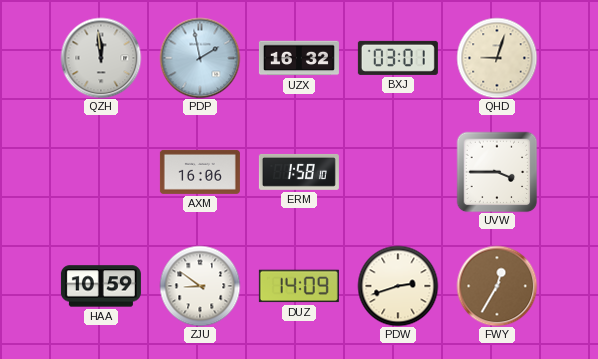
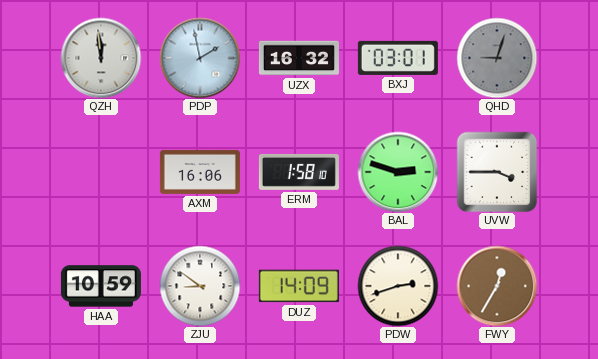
QHD dial: cream -> grey (497, 58)
BAL: none -> 2:48 (398, 172)
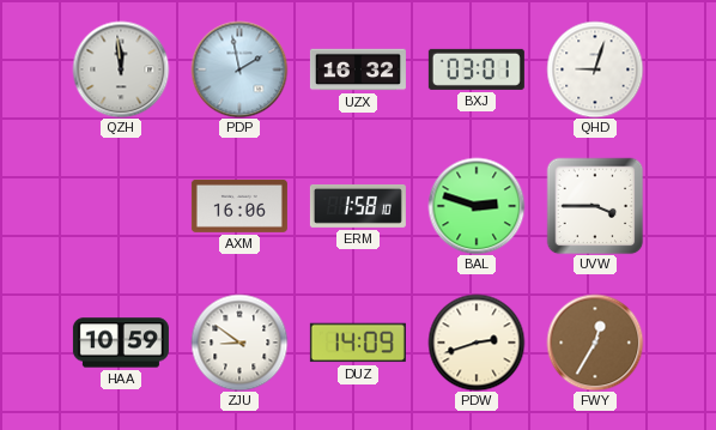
QHD dial: grey -> white (595, 69)
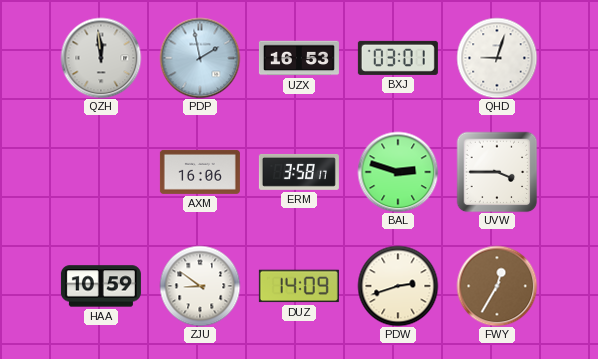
UZX: 16:32 -> 16:53 (299, 58)
ERM: 1:58 -> 3:58 (299, 172)
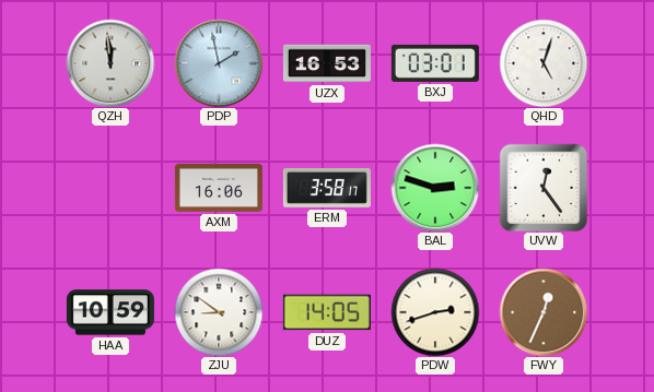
QHD: 9:03 -> 5:03 (544, 63)
UVW: 3:45 -> 12:24 (544, 188)
DUZ: 14:09 -> 14:05 (327, 312)
FWY: 12:35 -> 12:34 (544, 312)
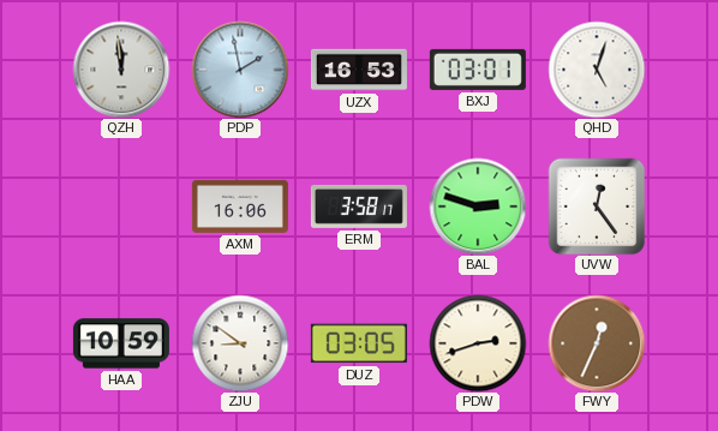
DUZ: 14:05 -> 03:05 (359, 343)
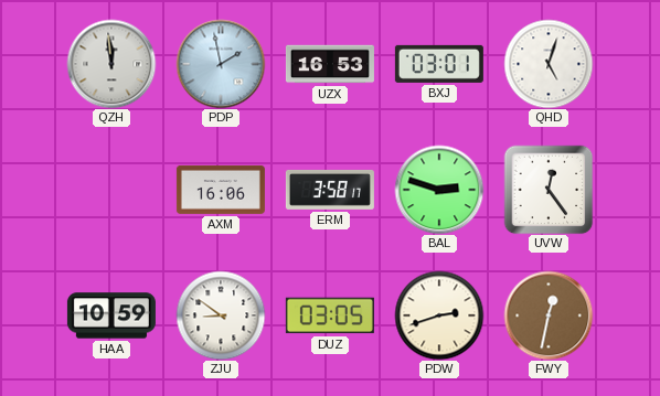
FWY: 12:34 -> 12:32 (549, 315)
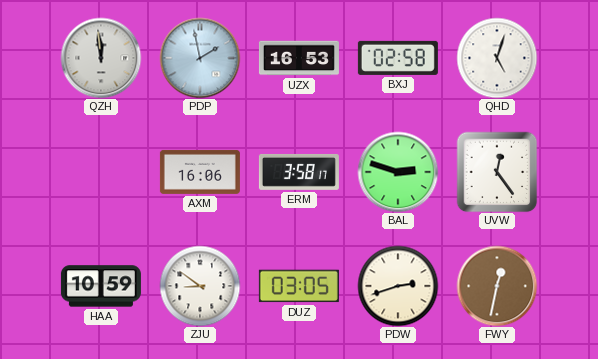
BXJ: 03:01 -> 02:58 (398, 58)
